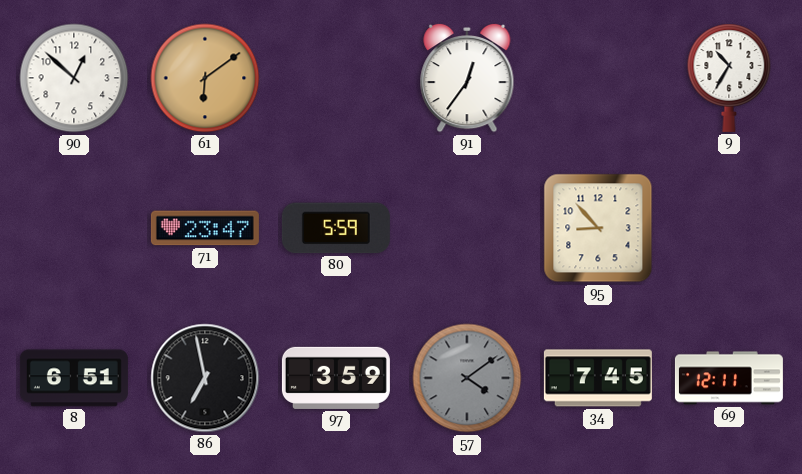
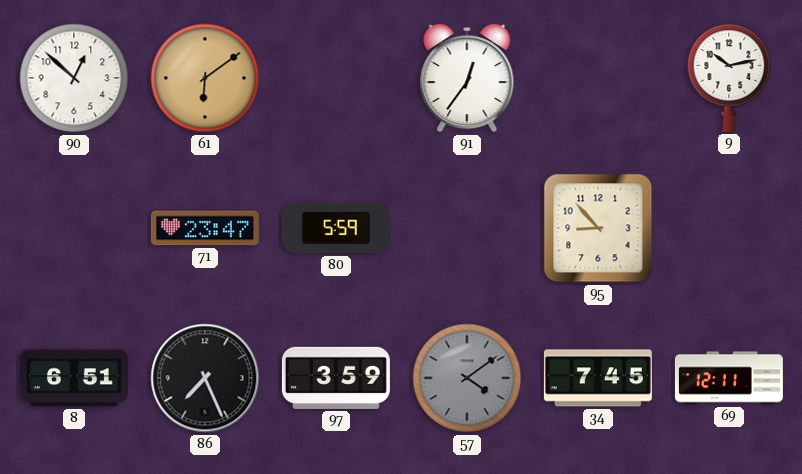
9: 10:35 -> 10:13 (729, 78)
86: 6:58 -> 7:26 (205, 378)
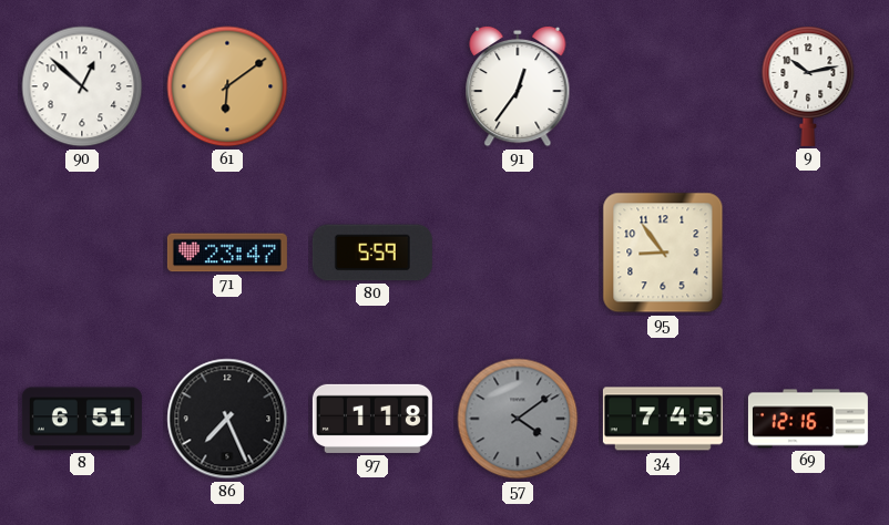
95: 8:53 -> 8:54 (663, 253)
97: 3:59 -> 1:18 (372, 419)
69: 12:11 -> 12:16 (808, 419)
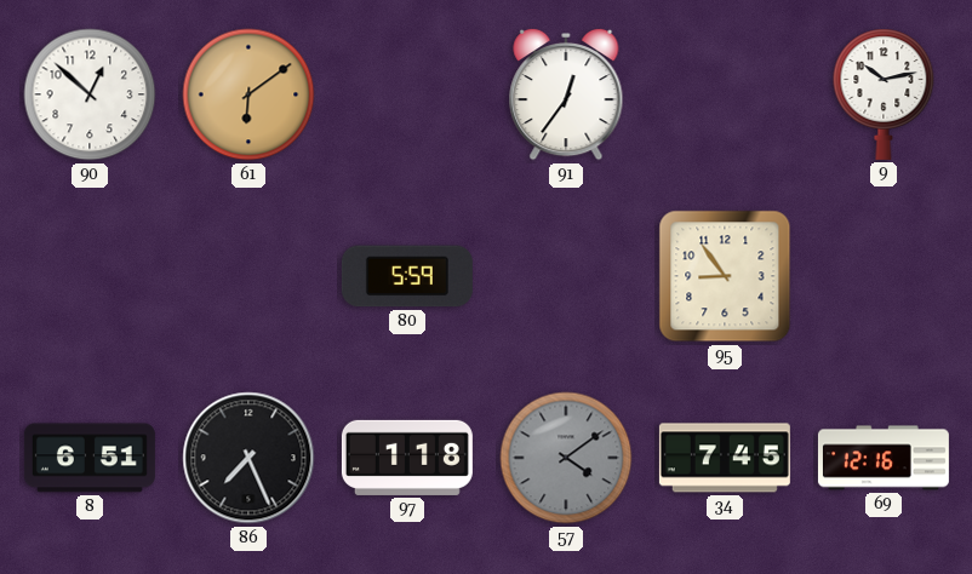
71: 23:47 -> none (227, 253)
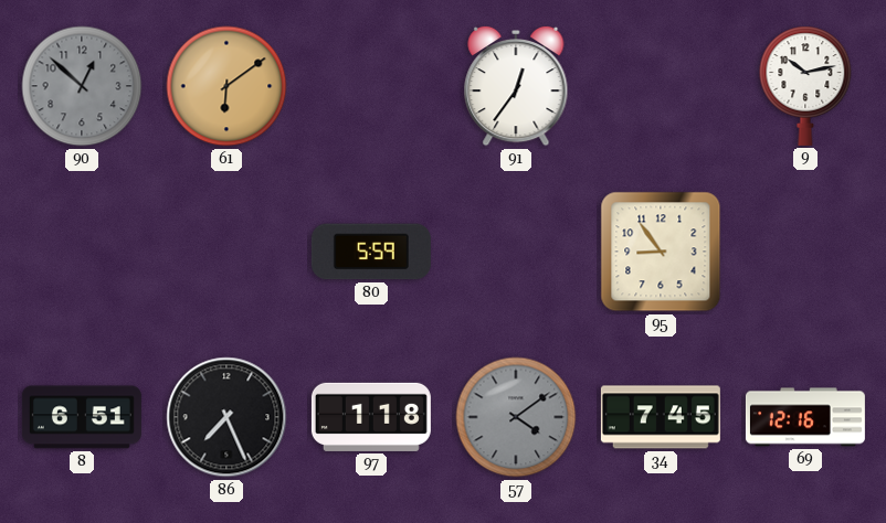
90 dial: white -> grey (82, 86)
